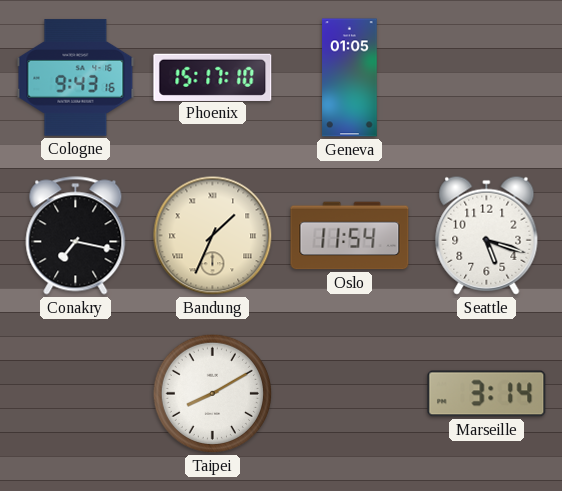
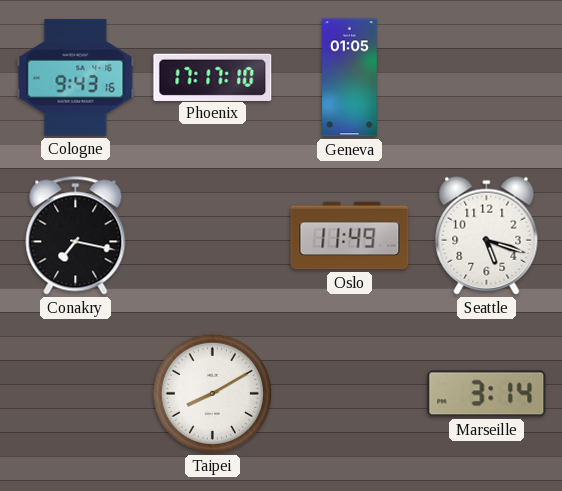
Phoenix: 15:17 -> 17:17 (213, 77)
Bandung: 1:34 -> none (213, 236)
Oslo: 11:54 -> 11:49 (350, 236)
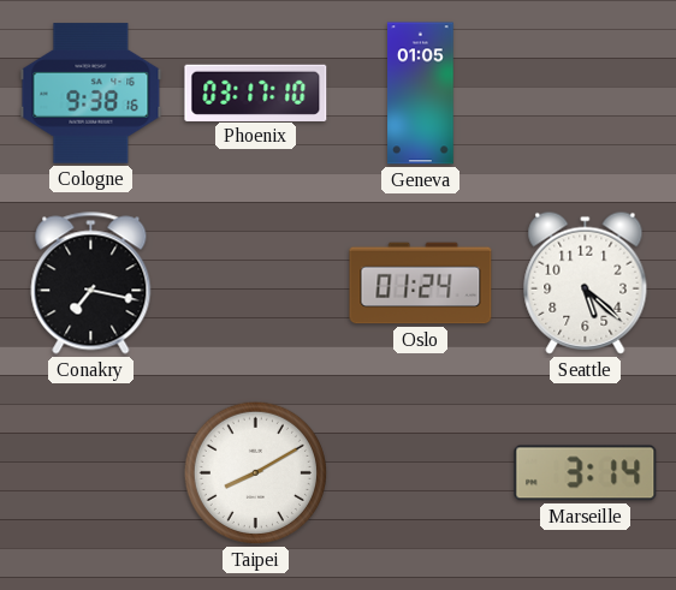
Cologne: 9:43 -> 9:38 (91, 94)
Phoenix: 17:17 -> 03:17 (256, 93)
Oslo: 11:49 -> 01:24 (421, 284)
Seattle: 5:18 -> 5:22 (586, 282)
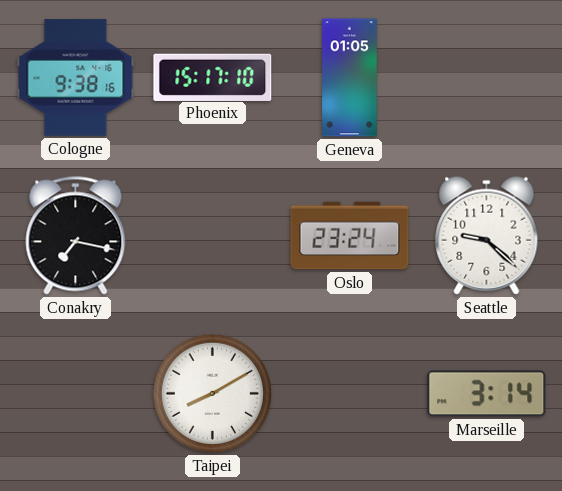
Phoenix: 03:17 -> 15:17 (213, 77)
Oslo: 01:24 -> 23:24 (350, 236)
Seattle: 5:22 -> 9:22 (487, 235)
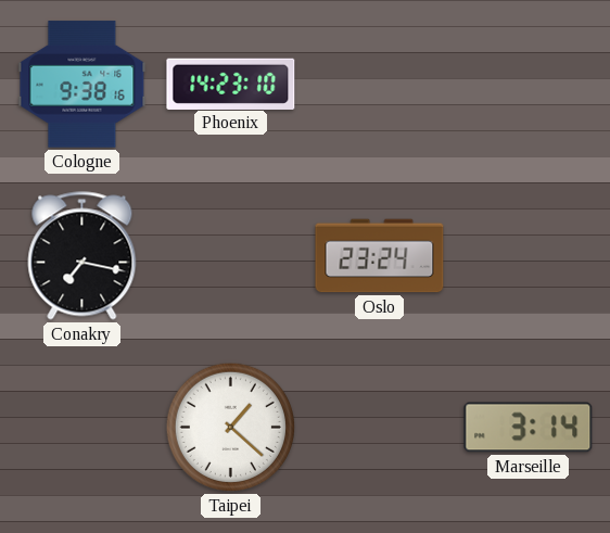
Phoenix: 15:17 -> 14:23 (231, 84)
Geneva: 01:05 -> none (350, 78)
Seattle: 9:22 -> none (487, 235)
Taipei: 8:10 -> 1:22 (230, 427)
